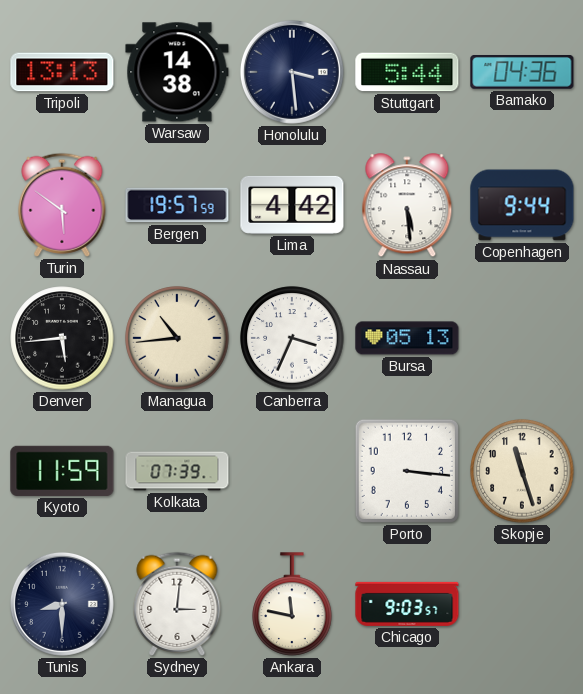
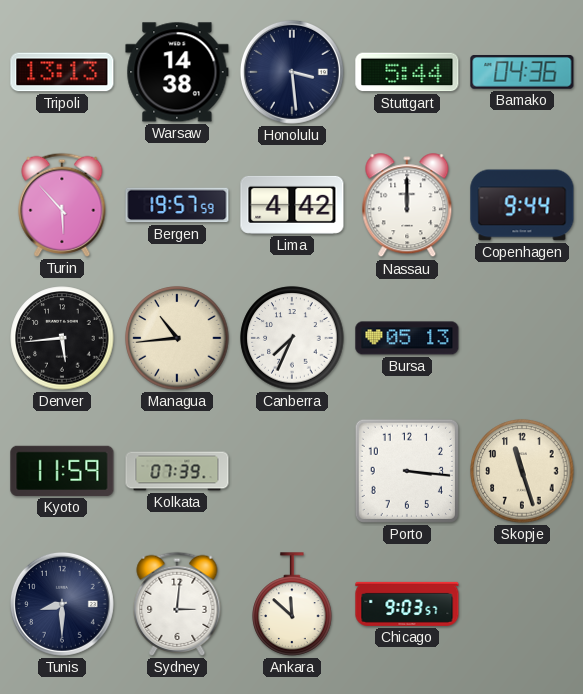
Turin: 5:51 -> 5:53 (62, 205)
Nassau: 5:29 -> 12:00 (407, 206)
Canberra: 3:34 -> 7:34 (292, 338)
Ankara: 11:47 -> 11:52 (292, 604)
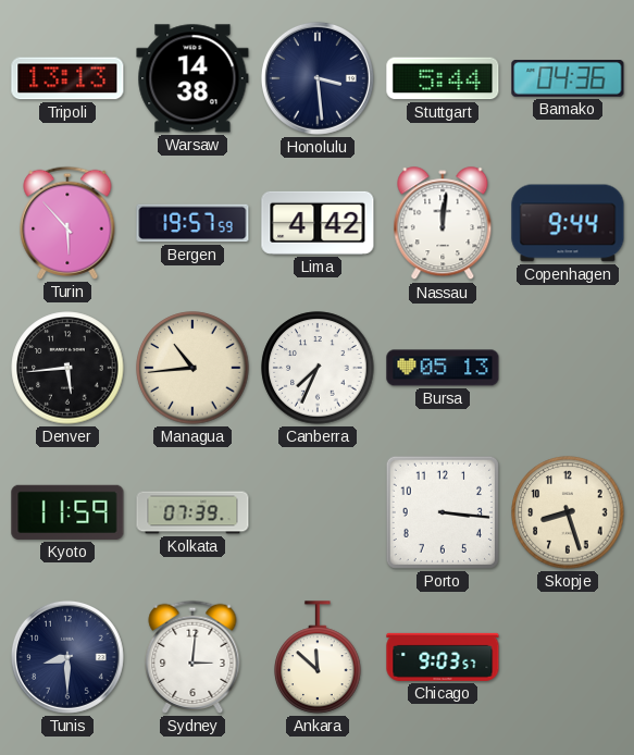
Nassau: 12:00 -> 12:01 (443, 224)
Skopje: 11:27 -> 8:27 (568, 512)
